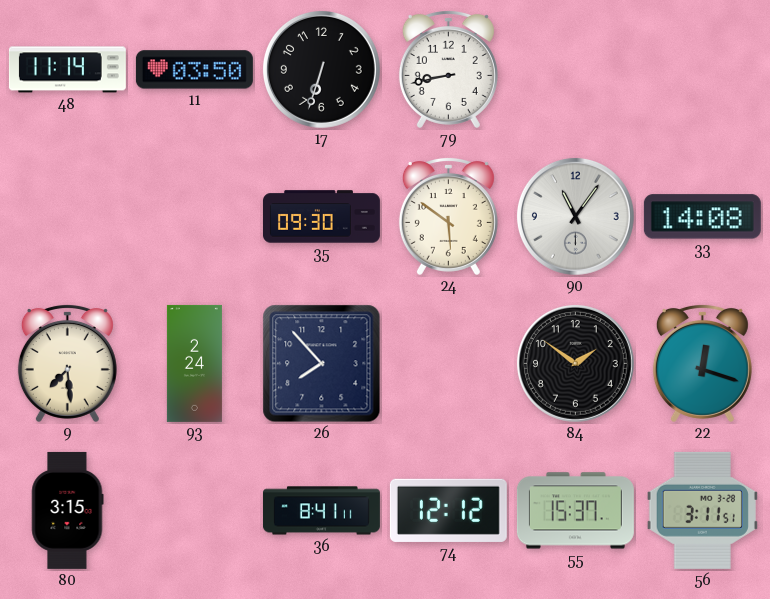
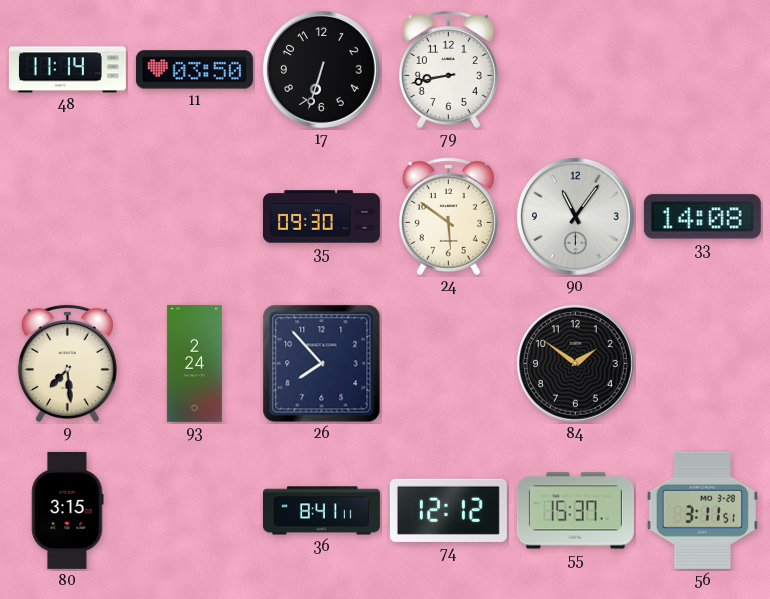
22: 12:18 -> none (702, 363)
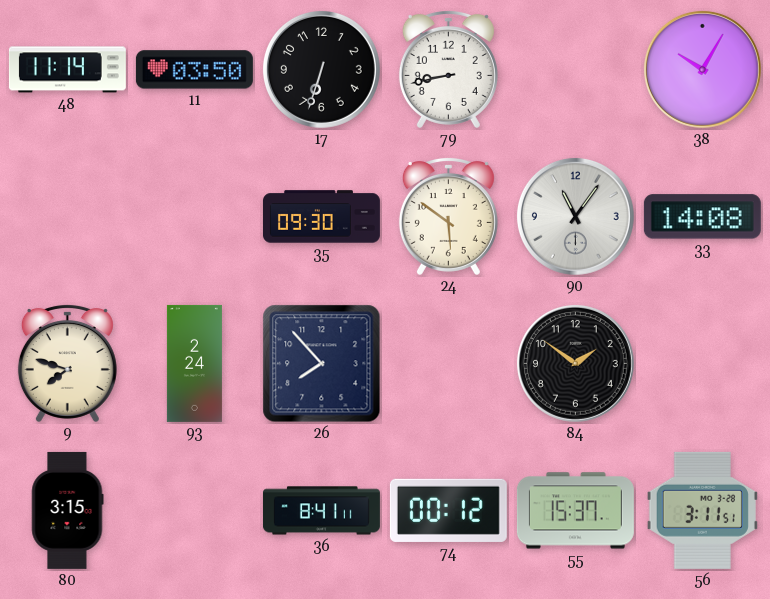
38: none -> 10:05 (702, 69)
9: 7:29 -> 7:48 (67, 363)
74: 12:12 -> 00:12 (448, 510)
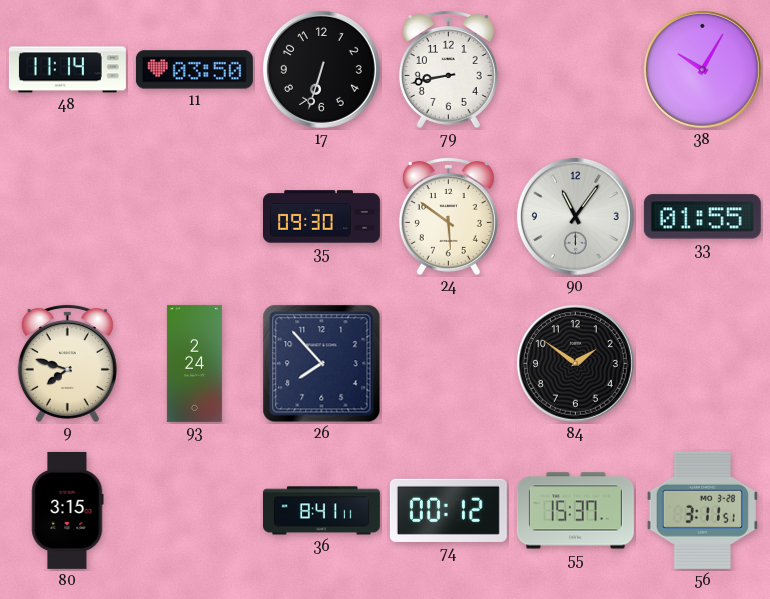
33: 14:08 -> 01:55 (702, 217)
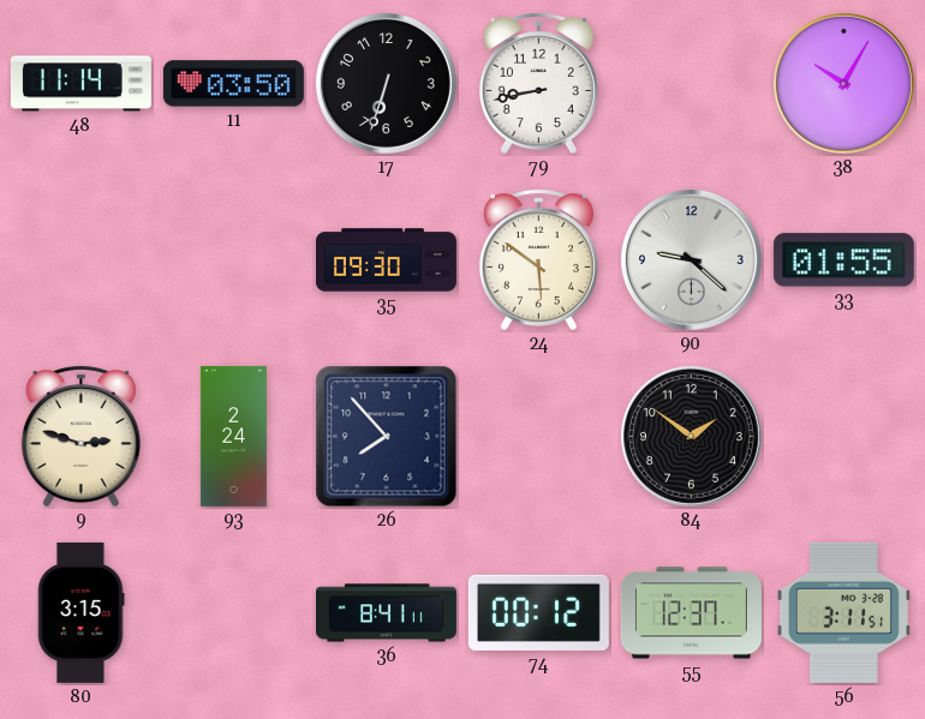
90: 11:06 -> 9:22 (691, 259)
9: 7:48 -> 2:48 (80, 436)
55: 15:37 -> 12:37 (691, 613)
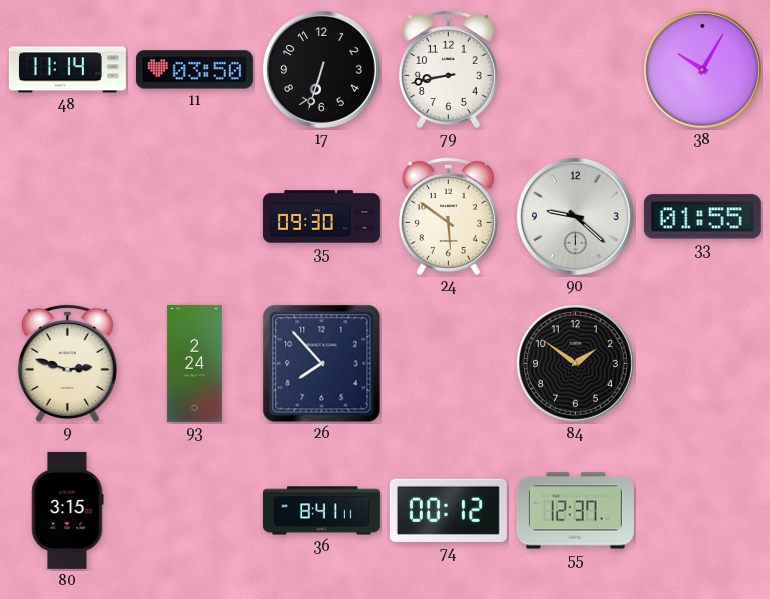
56: 3:11 -> none (843, 612)
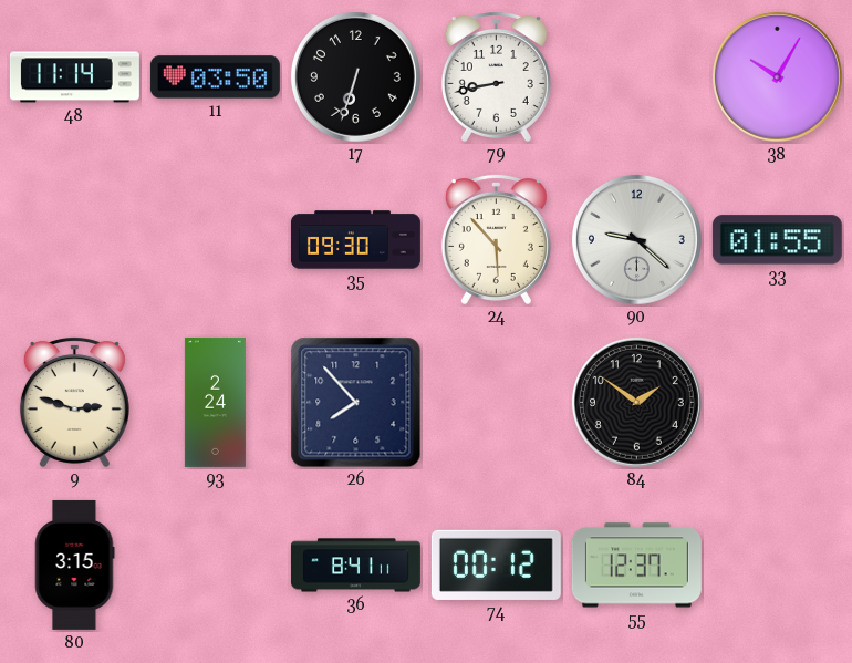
24: 5:51 -> 5:53 (496, 239)
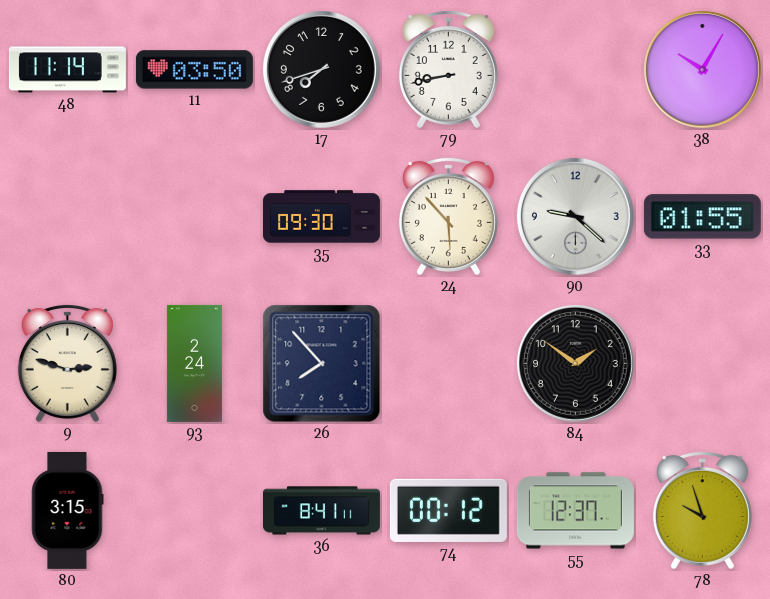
17: 6:33 -> 7:42 (321, 69)
78: none -> 9:57 (702, 510)
